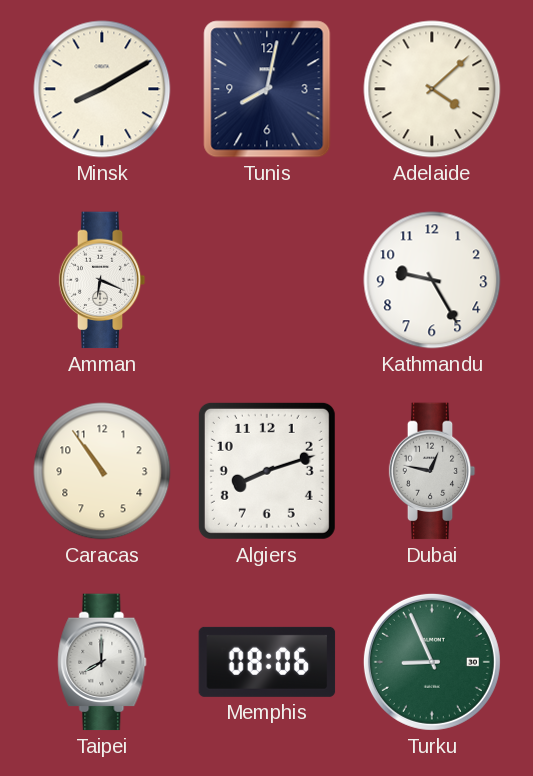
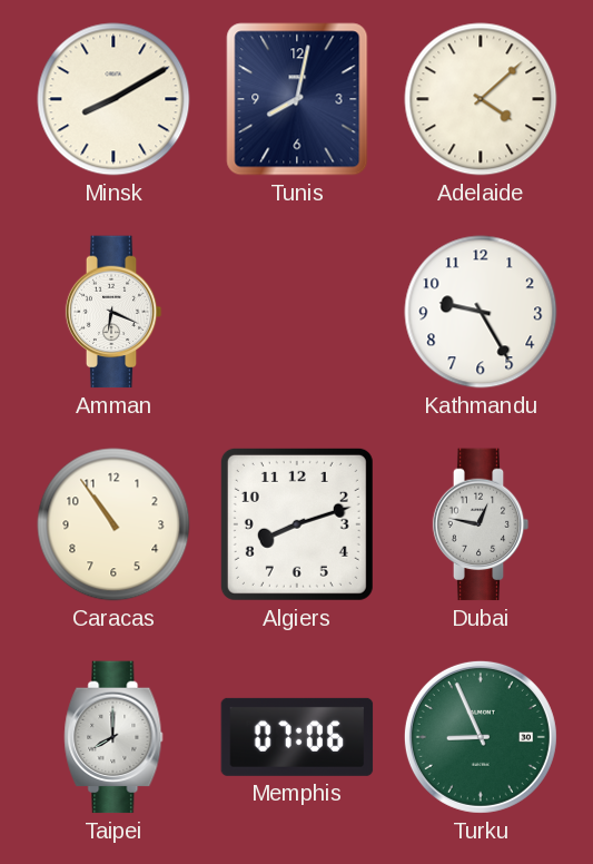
Memphis: 08:06 -> 07:06 (297, 737)
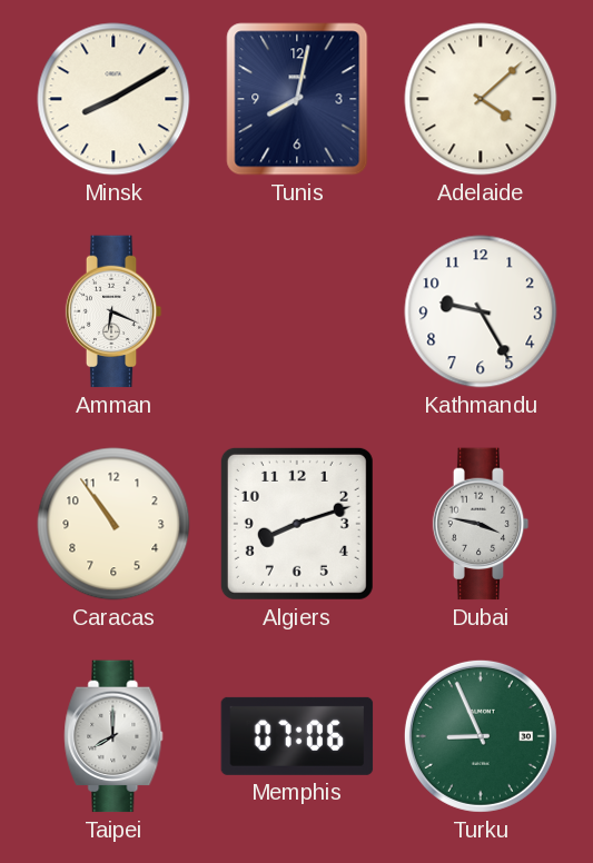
Dubai: 12:47 -> 3:47 (481, 524)
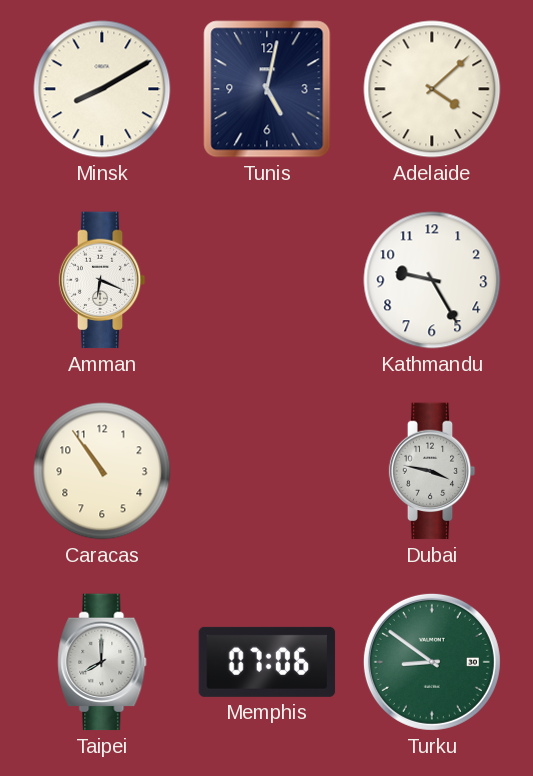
Tunis: 8:02 -> 5:02 (267, 89)
Algiers: 8:12 -> none (297, 524)
Turku: 8:56 -> 8:51 (432, 662)
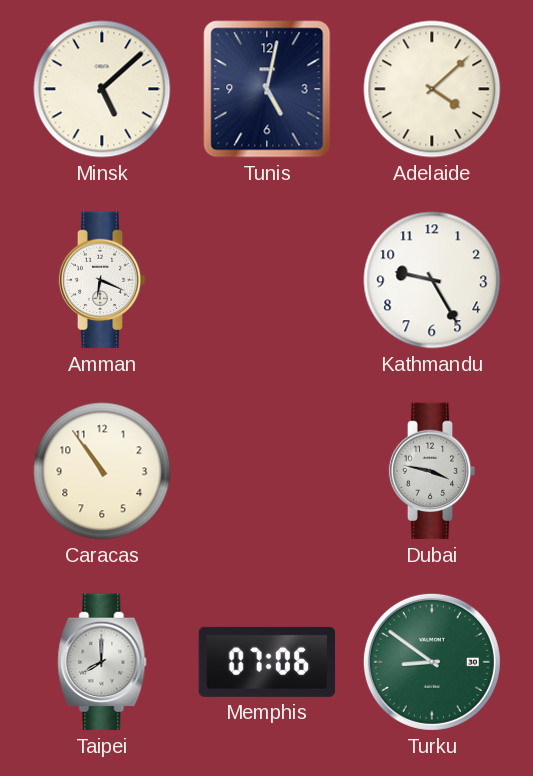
Minsk: 8:10 -> 5:08 (102, 89)
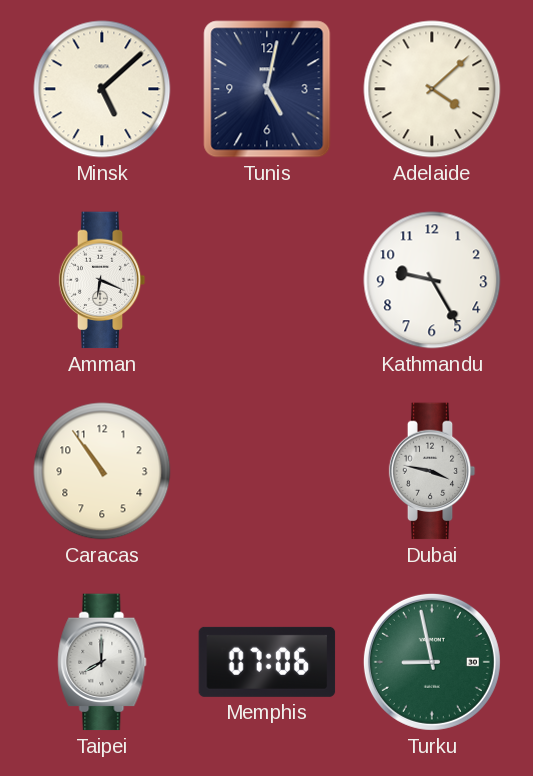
Turku: 8:51 -> 8:58 (432, 662)
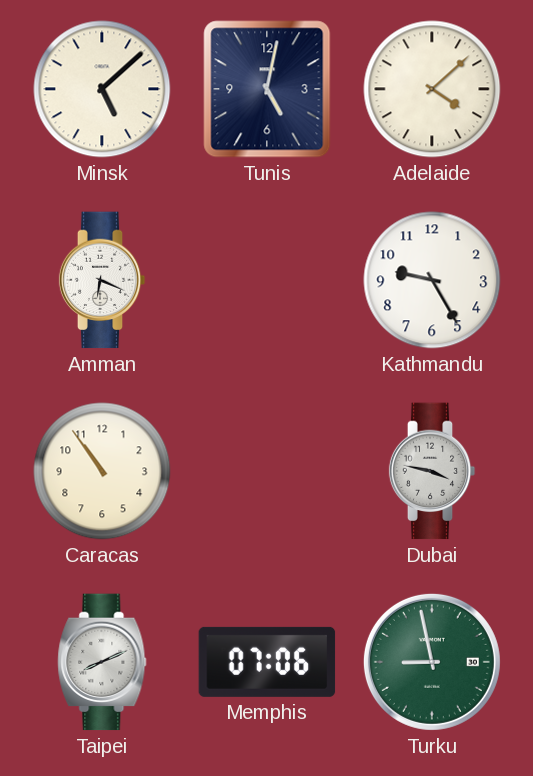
Taipei: 8:00 -> 8:11 (102, 662)
